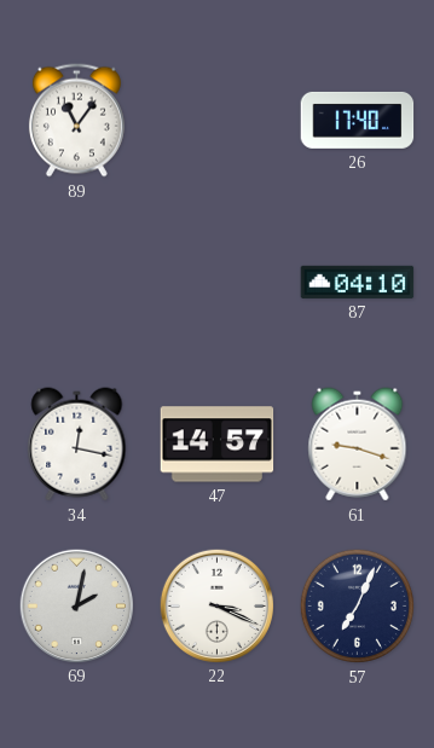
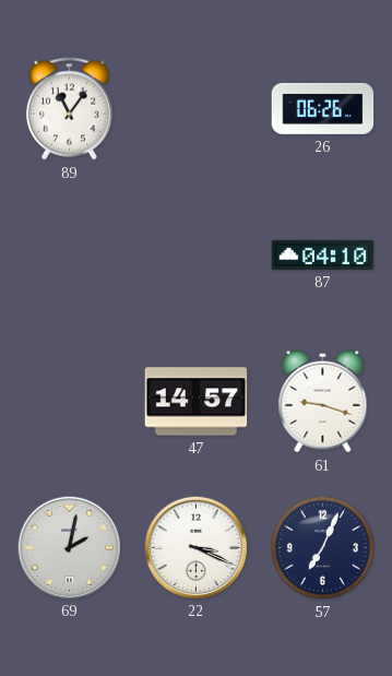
26: 17:40 -> 06:26 (323, 108)
34: 12:17 -> none (77, 445)
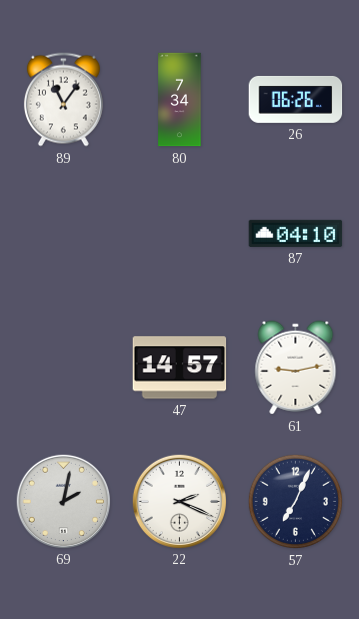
80: none -> 7:34 (180, 100)
61: 9:18 -> 9:13 (296, 368)
22: 3:19 -> 2:19 (179, 501)
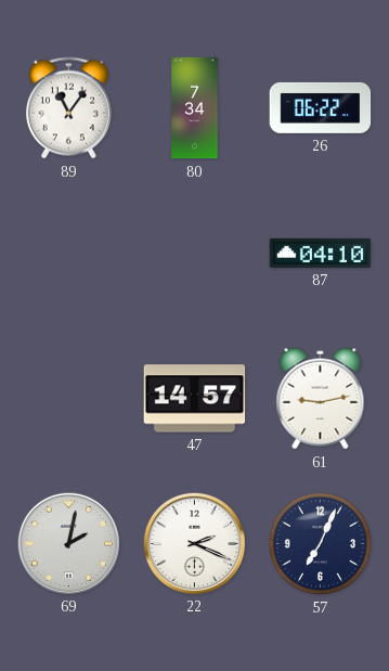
26: 06:26 -> 06:22 (321, 107)
